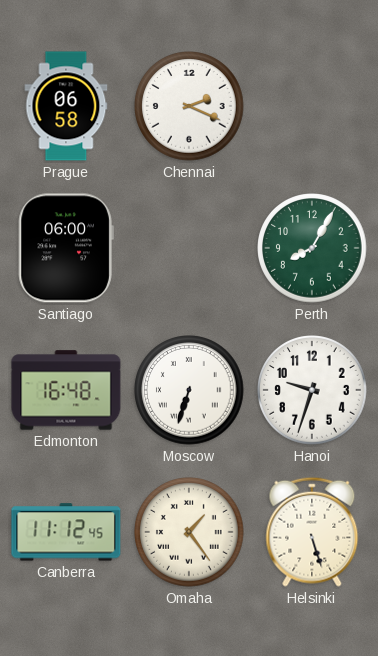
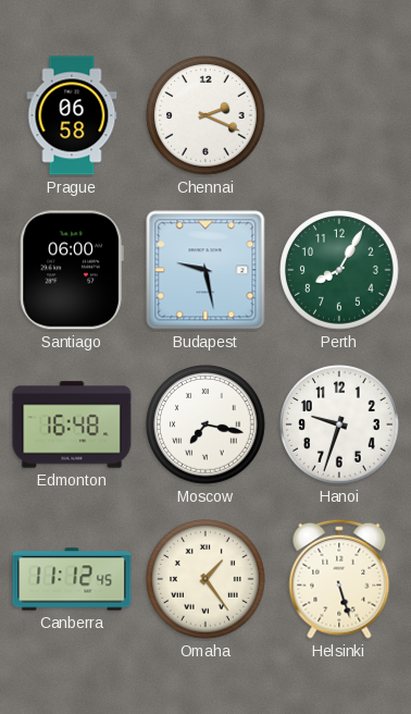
Budapest: none -> 9:28 (205, 270)
Moscow: 6:33 -> 7:17 (205, 424)
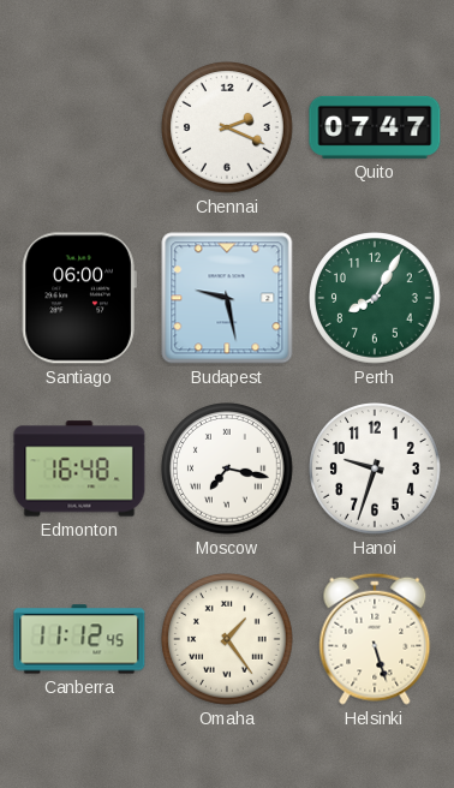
Prague: 06:58 -> none (72, 115)
Quito: none -> 07:47 (375, 127)
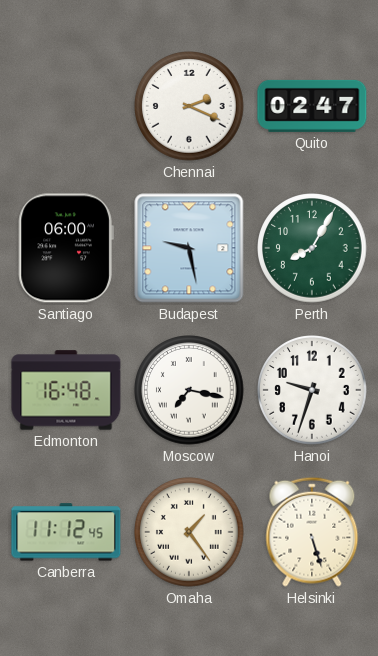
Quito: 07:47 -> 02:47 (312, 106)
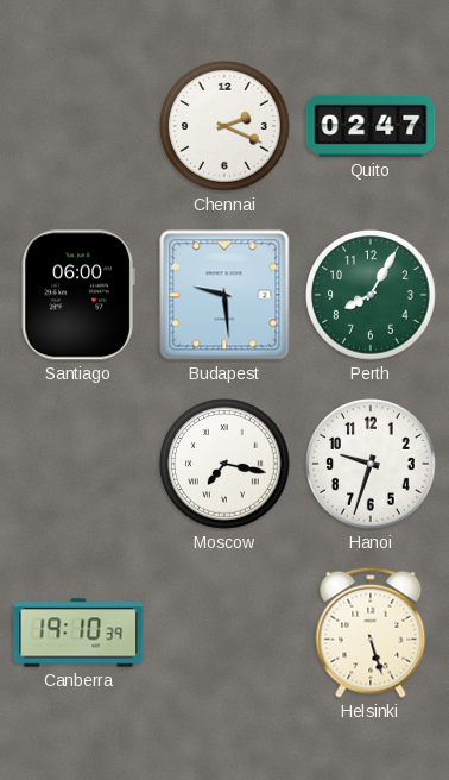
Budapest: 9:28 -> 9:29 (224, 295)
Edmonton: 16:48 -> none (66, 390)
Canberra: 11:12 -> 19:10 (78, 633)
Omaha: 1:24 -> none (189, 532)
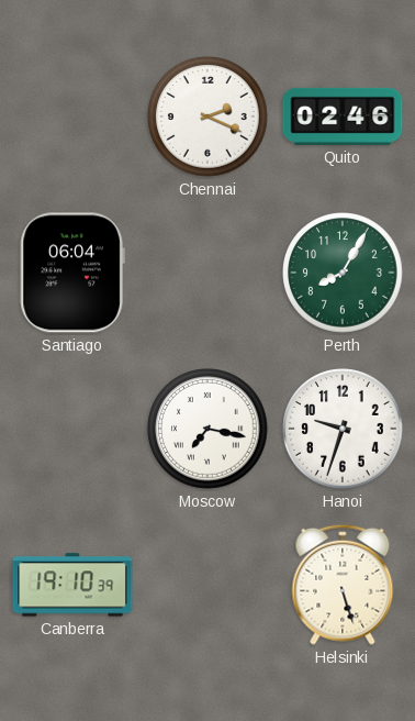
Quito: 02:47 -> 02:46 (343, 117)
Santiago: 06:00 -> 06:04 (72, 273)
Budapest: 9:29 -> none (224, 295)
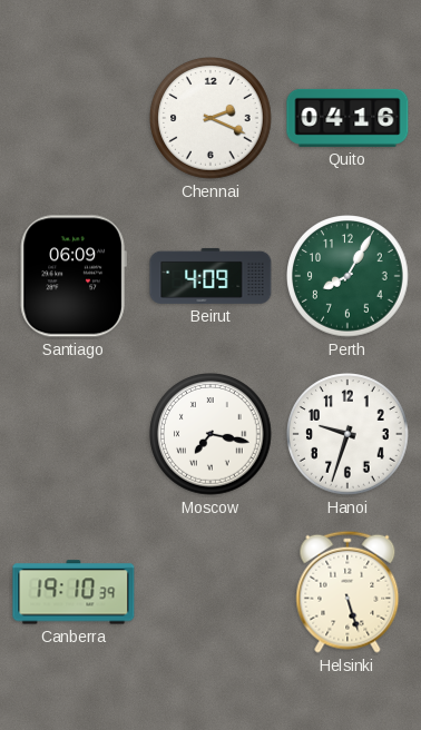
Quito: 02:46 -> 04:16 (347, 118)
Santiago: 06:04 -> 06:09 (74, 276)
Beirut: none -> 4:09 (210, 276)
